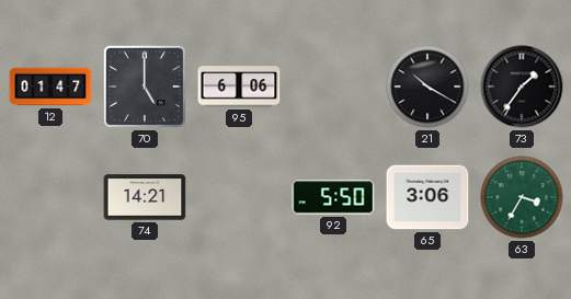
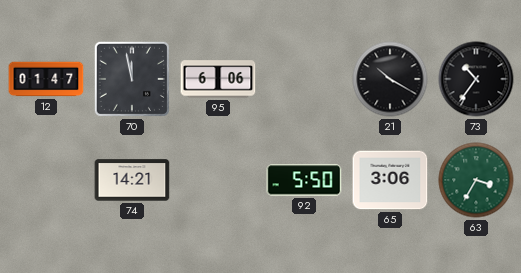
70: 5:00 -> 11:58 (132, 79)
73: 1:36 -> 10:36 (476, 79)
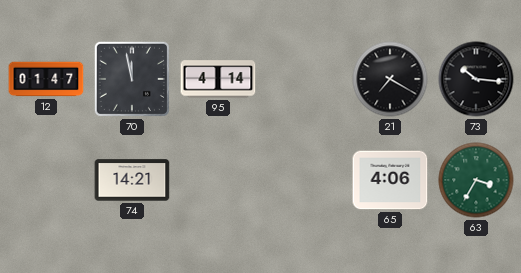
95: 6:06 -> 4:14 (218, 79)
21: 10:20 -> 7:20 (390, 79)
73: 10:36 -> 10:16 (476, 79)
92: 5:50 -> none (304, 180)
65: 3:06 -> 4:06 (390, 180)
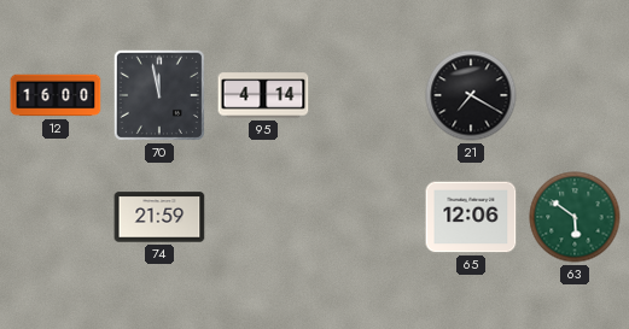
12: 01:47 -> 16:00 (56, 95)
73: 10:16 -> none (476, 79)
74: 14:21 -> 21:59 (159, 217)
65: 4:06 -> 12:06 (471, 217)
63: 3:35 -> 5:51 (575, 217)
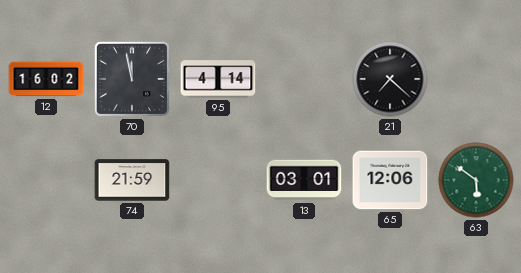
12: 16:00 -> 16:02 (46, 79)
21: 7:20 -> 7:22 (390, 79)
13: none -> 03:01 (304, 180)
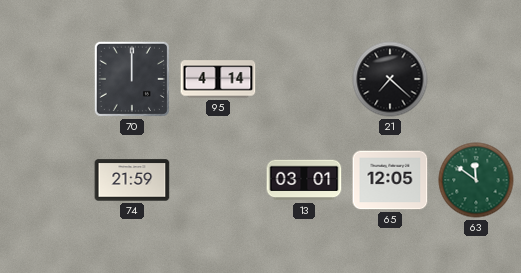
12: 16:02 -> none (46, 79)
70: 11:58 -> 12:00 (132, 79)
65: 12:06 -> 12:05 (390, 180)
63: 5:51 -> 11:51 (476, 180)
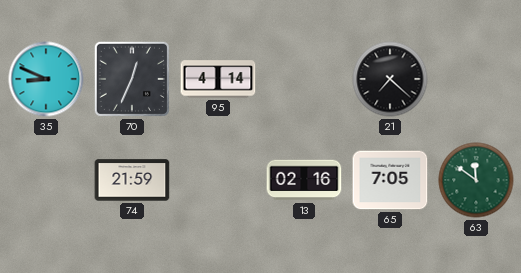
35: none -> 8:49 (46, 79)
70: 12:00 -> 12:34 (132, 79)
13: 03:01 -> 02:16 (304, 180)
65: 12:05 -> 7:05 (390, 180)
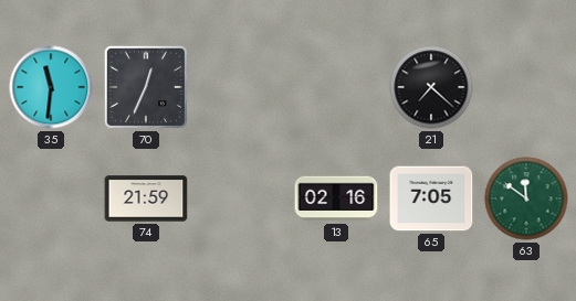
35: 8:49 -> 11:31 (51, 87)
95: 4:14 -> none (218, 79)
